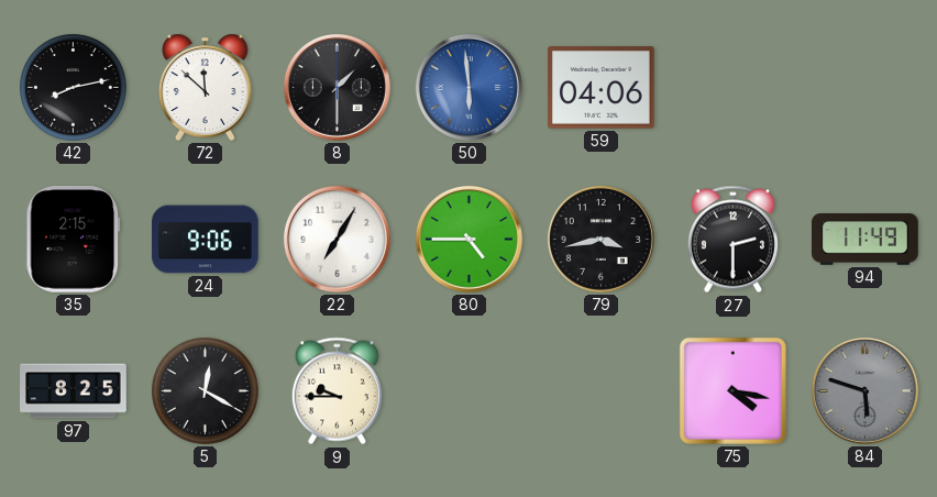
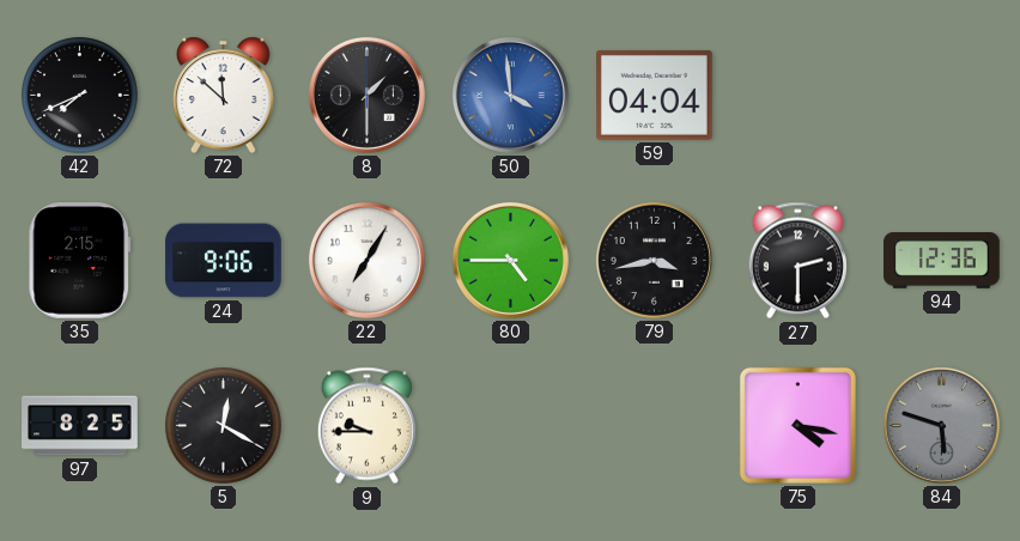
42: 8:13 -> 7:41 (80, 96)
50: 5:59 -> 3:59 (510, 95)
59: 04:06 -> 04:04 (655, 96)
94: 11:49 -> 12:36 (942, 261)
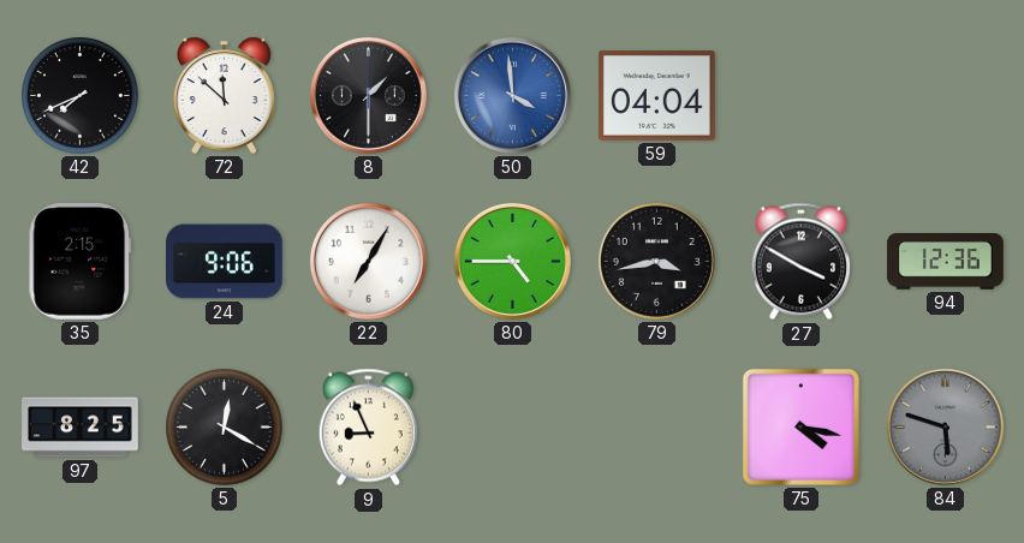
27: 2:30 -> 3:50 (800, 262)
9: 9:45 -> 8:56 (368, 428)
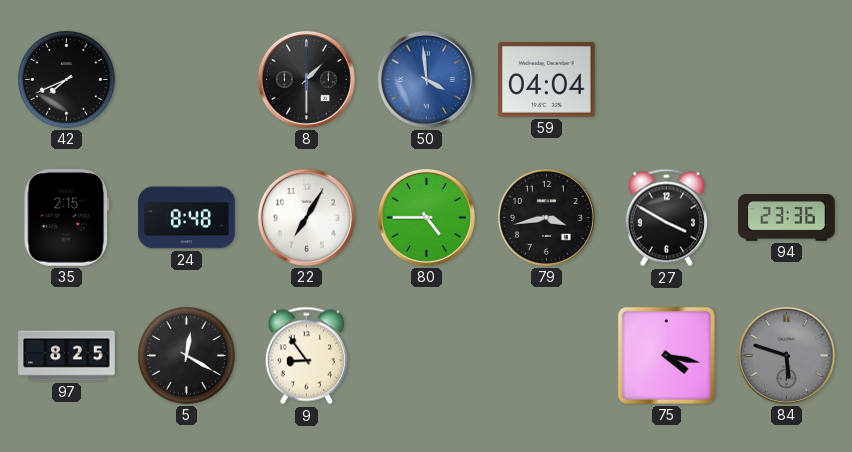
72: 11:52 -> none (224, 95)
24: 9:06 -> 8:48 (187, 218)
94: 12:36 -> 23:36 (787, 218)
9: 8:56 -> 8:54 (306, 356)
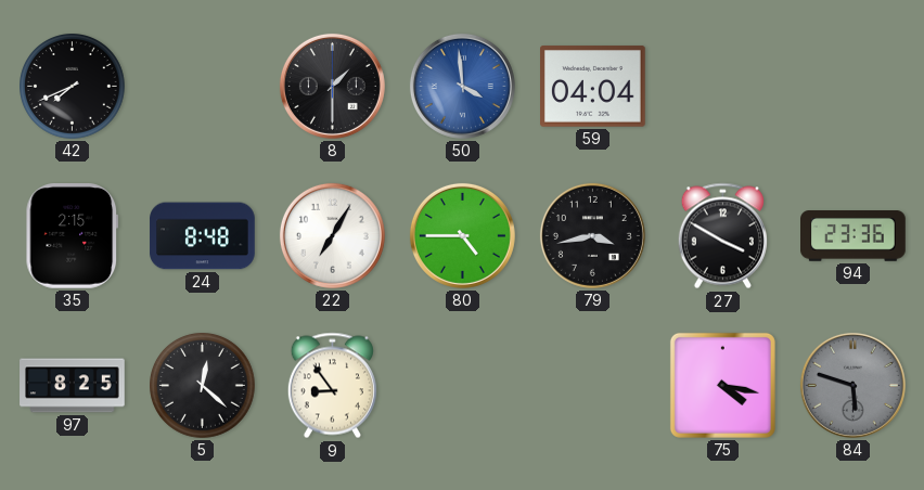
5: 12:20 -> 12:22 (203, 386)
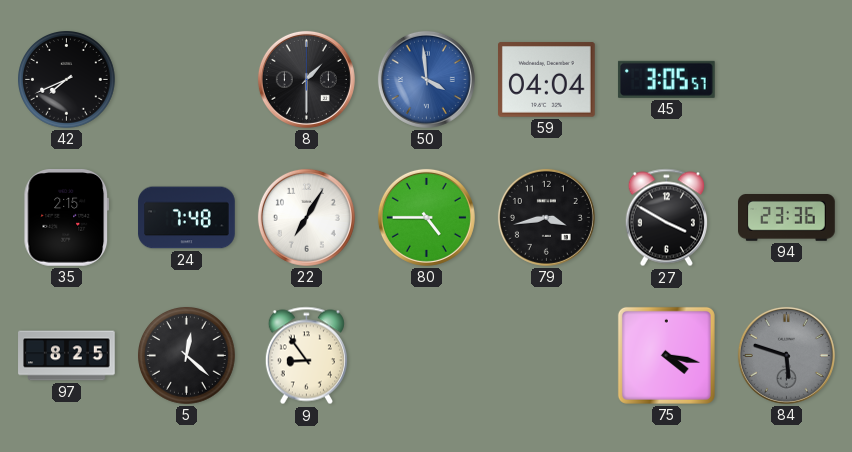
45: none -> 3:05 (666, 79)
24: 8:48 -> 7:48 (187, 218)
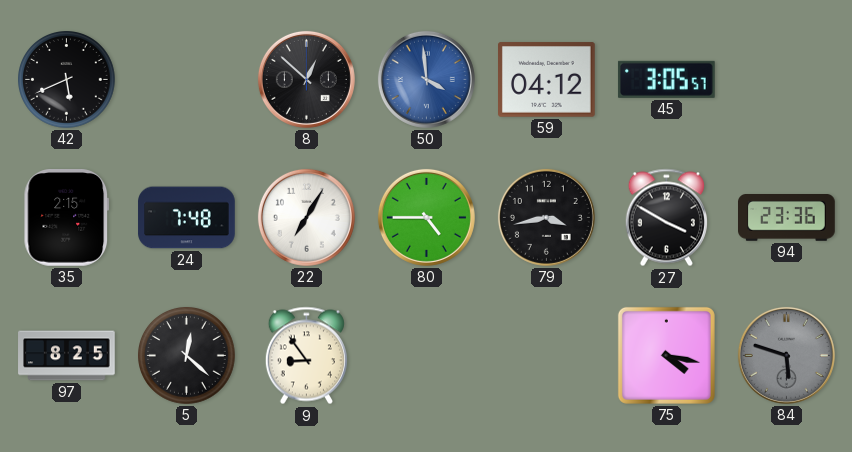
42: 7:41 -> 5:41 (67, 80)
8: 1:30 -> 12:52 (306, 79)
59: 04:04 -> 04:12 (547, 80)
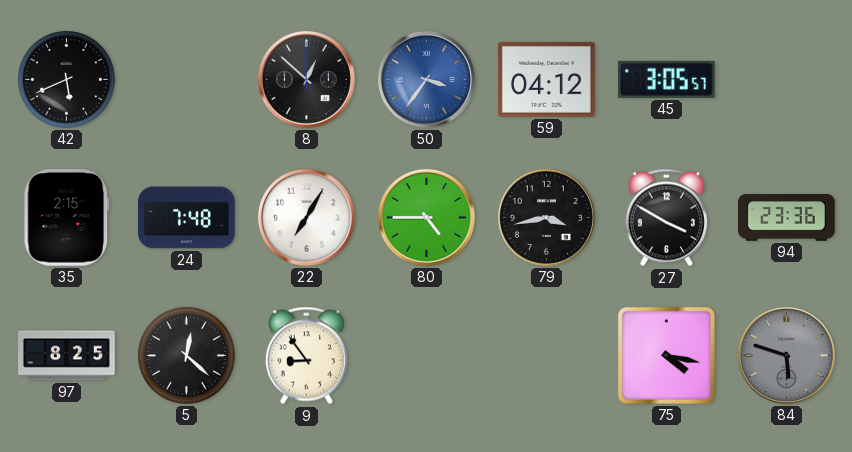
50: 3:59 -> 3:36 (426, 79)
